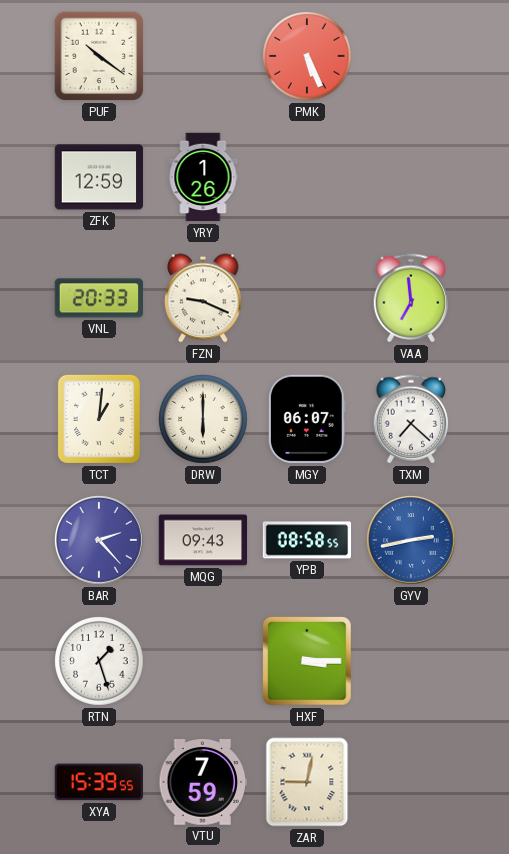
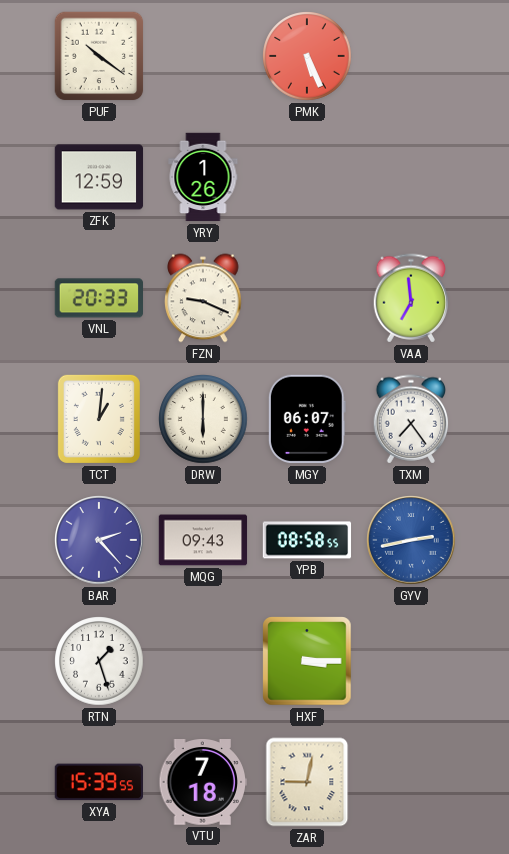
TXM: 7:22 -> 7:24 (411, 419)
VTU: 7:59 -> 7:18 (203, 783)
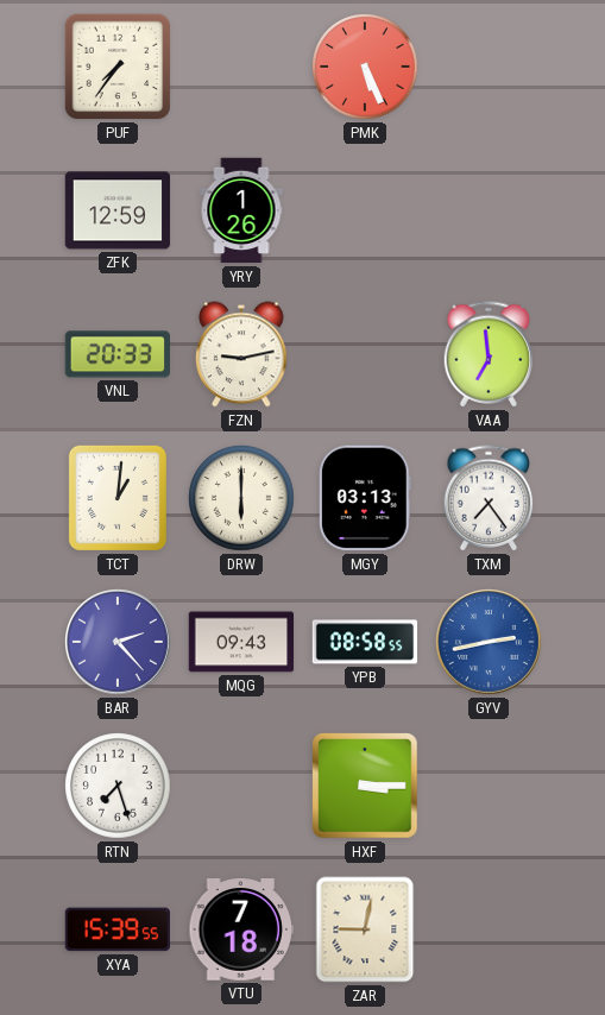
PUF: 10:21 -> 7:36 (118, 67)
FZN: 9:19 -> 9:13 (241, 354)
MGY: 06:07 -> 03:13 (365, 498)
RTN: 1:27 -> 7:27 (118, 786)
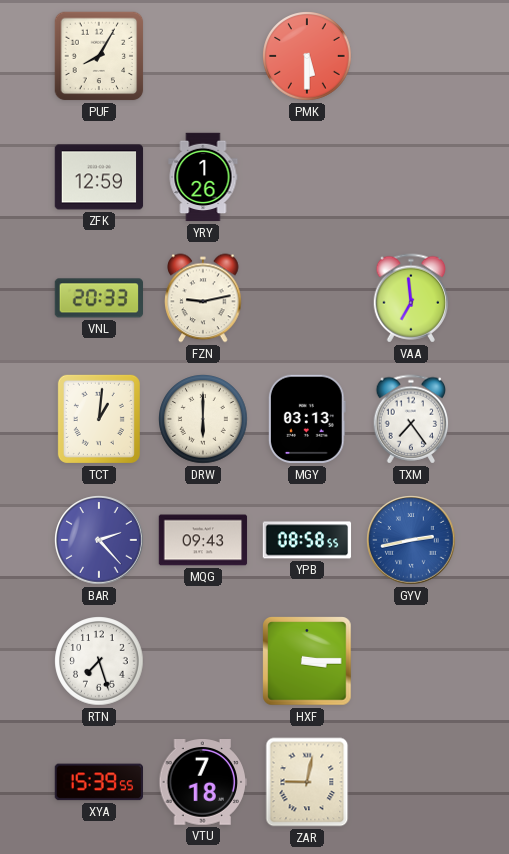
PUF: 7:36 -> 8:05 (99, 56)
PMK: 5:26 -> 5:30 (307, 56)
